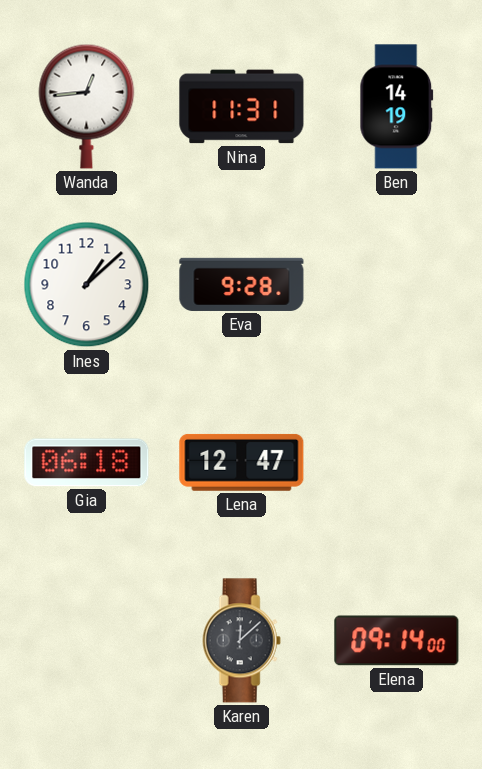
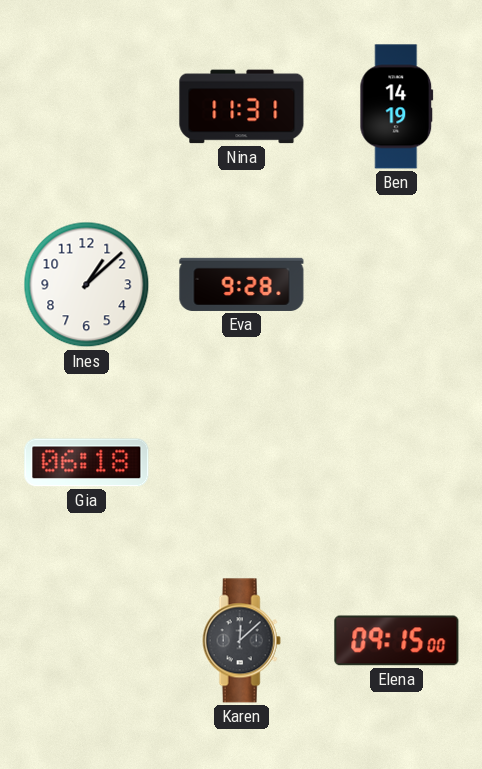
Wanda: 12:44 -> none (87, 106)
Lena: 12:47 -> none (242, 462)
Elena: 09:14 -> 09:15 (397, 641)
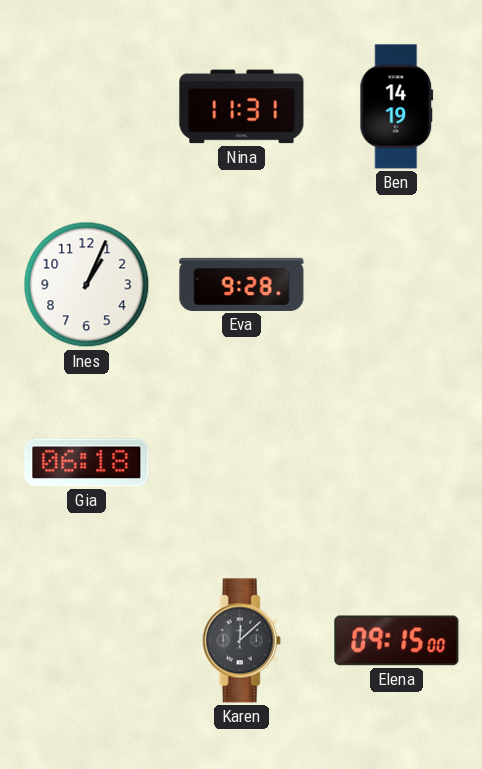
Ines: 1:08 -> 1:04 (87, 285)
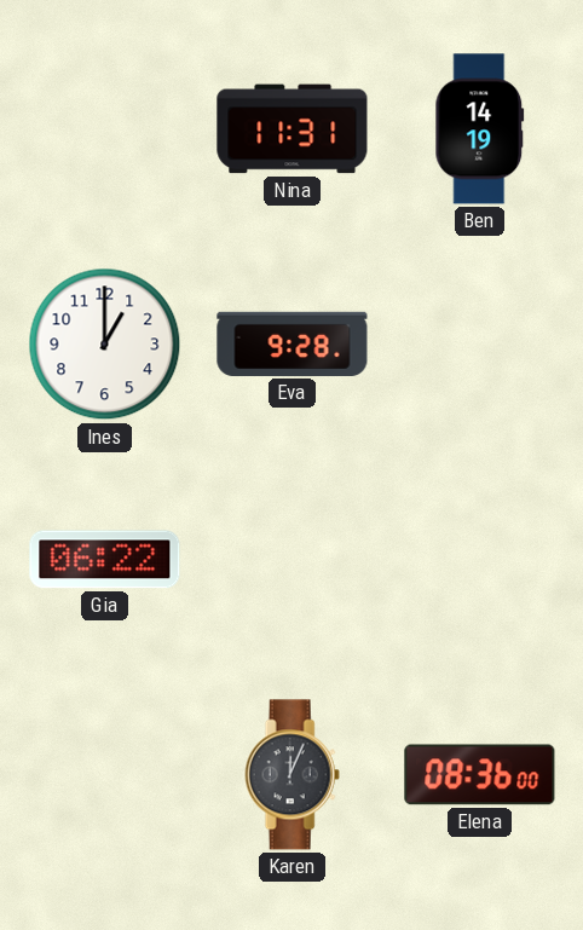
Ines: 1:04 -> 1:00 (105, 345)
Gia: 06:18 -> 06:22 (105, 560)
Karen: 12:08 -> 12:04 (291, 775)
Elena: 09:15 -> 08:36 (480, 775)
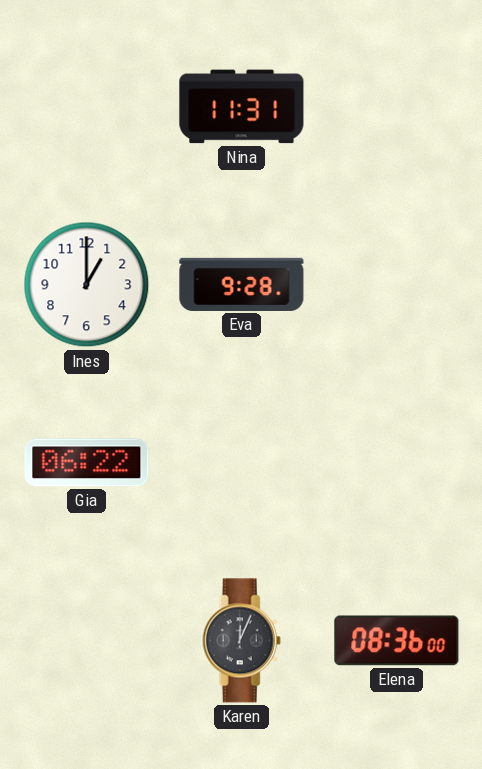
Ben: 14:19 -> none (480, 129)
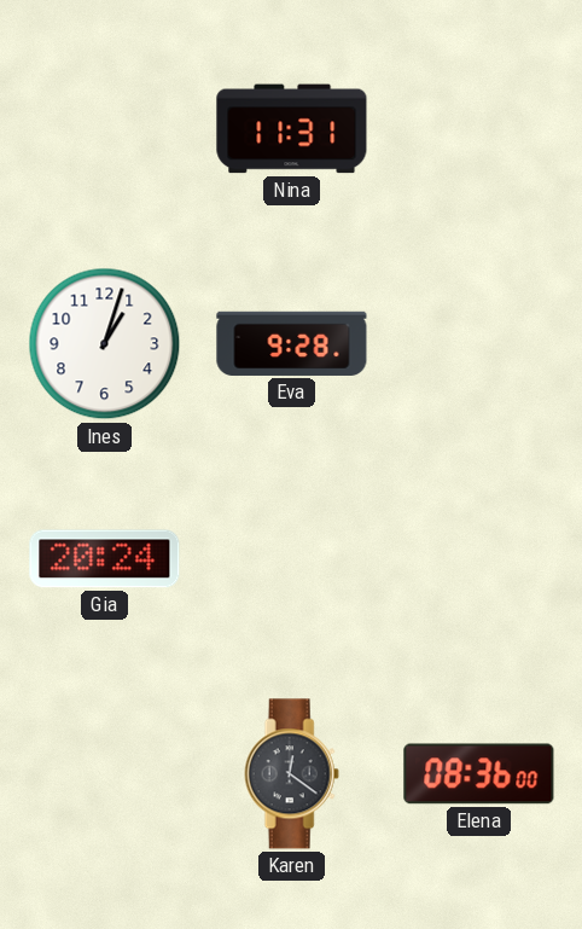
Ines: 1:00 -> 1:03 (105, 344)
Gia: 06:22 -> 20:24 (105, 559)
Karen: 12:04 -> 12:21 (291, 774)
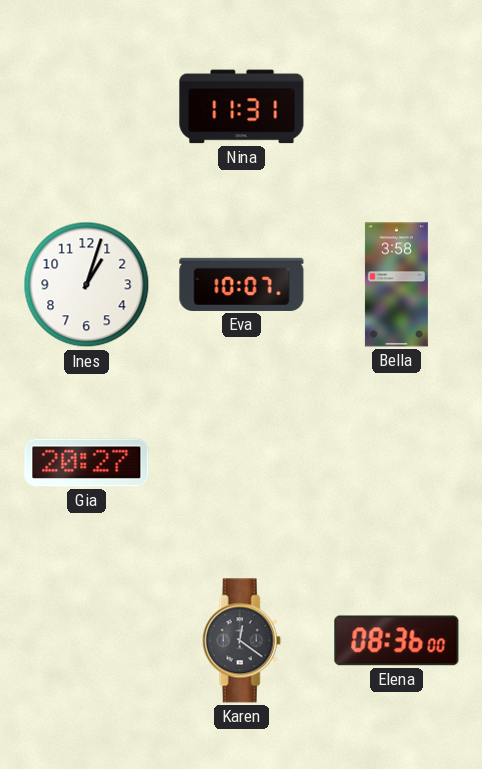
Eva: 9:28 -> 10:07 (242, 284)
Bella: none -> 3:58 (396, 285)
Gia: 20:24 -> 20:27 (87, 463)
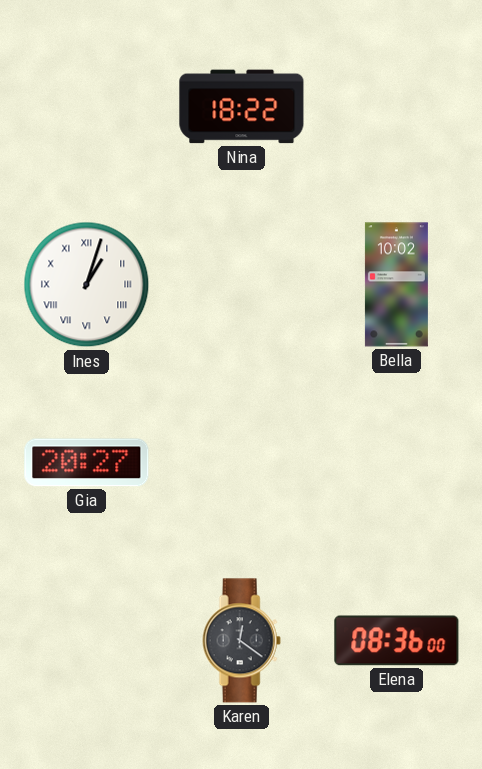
Nina: 11:31 -> 18:22 (242, 107)
Ines numerals: Arabic -> Roman (87, 285)
Eva: 10:07 -> none (242, 284)
Bella: 3:58 -> 10:02 (396, 285)
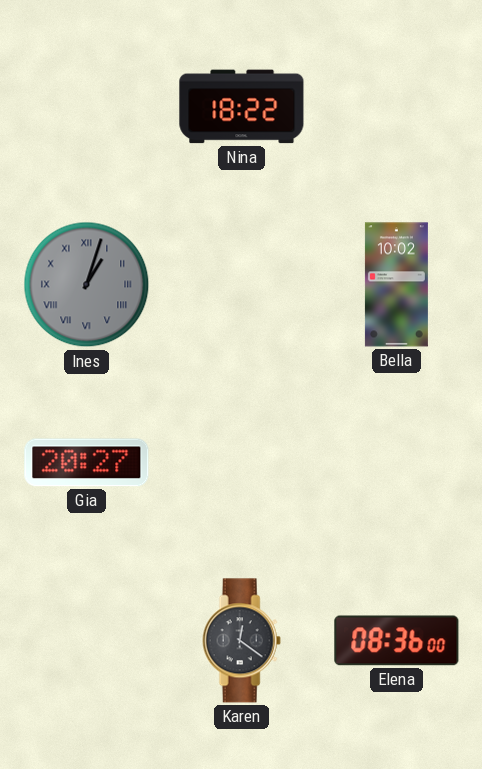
Ines dial: white -> grey (87, 285)
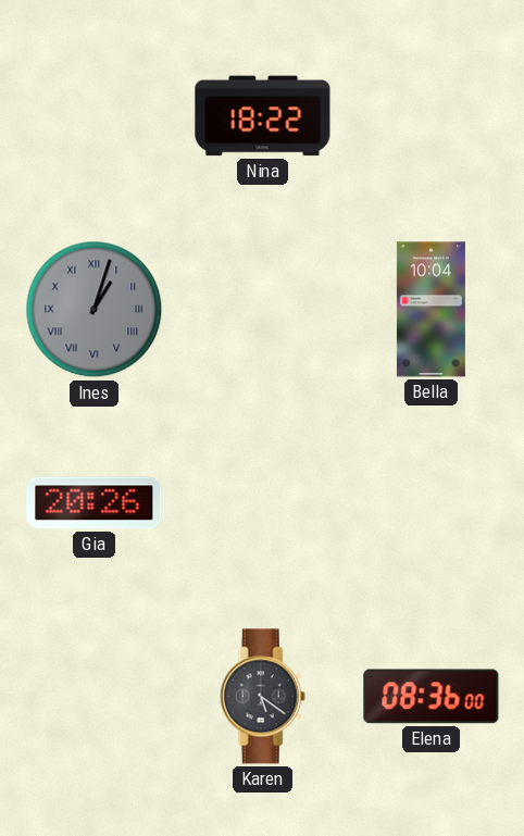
Bella: 10:02 -> 10:04 (431, 310)
Gia: 20:27 -> 20:26 (95, 503)
Karen: 12:21 -> 5:21 (262, 697)
